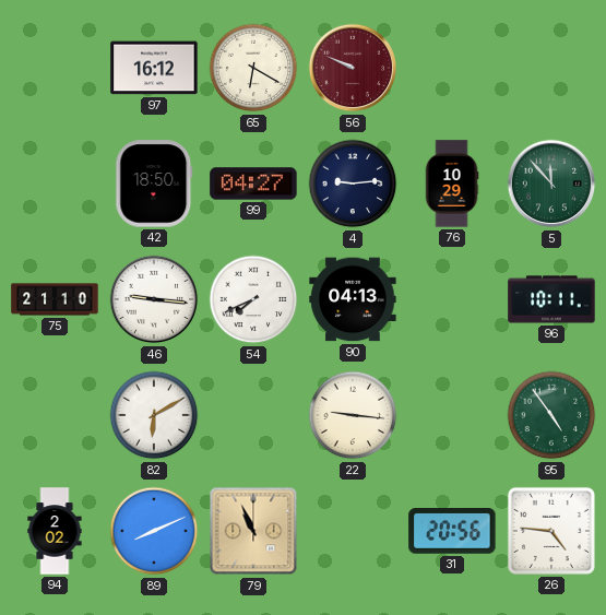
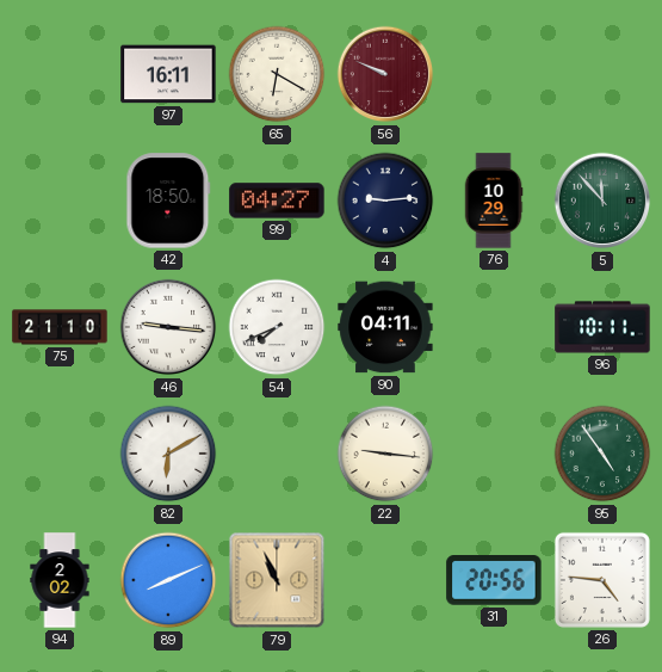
97: 16:12 -> 16:11 (168, 74)
90: 04:13 -> 04:11 (385, 327)
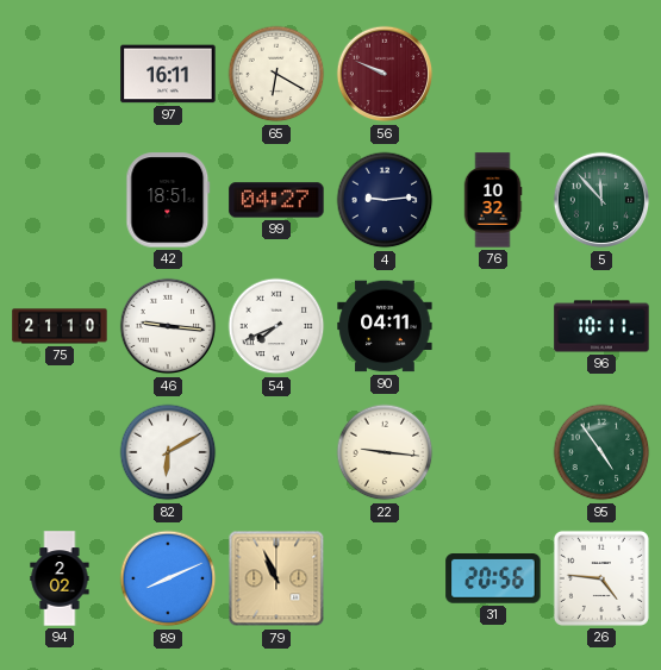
42: 18:50 -> 18:51 (168, 200)
76: 10:29 -> 10:32 (493, 200)
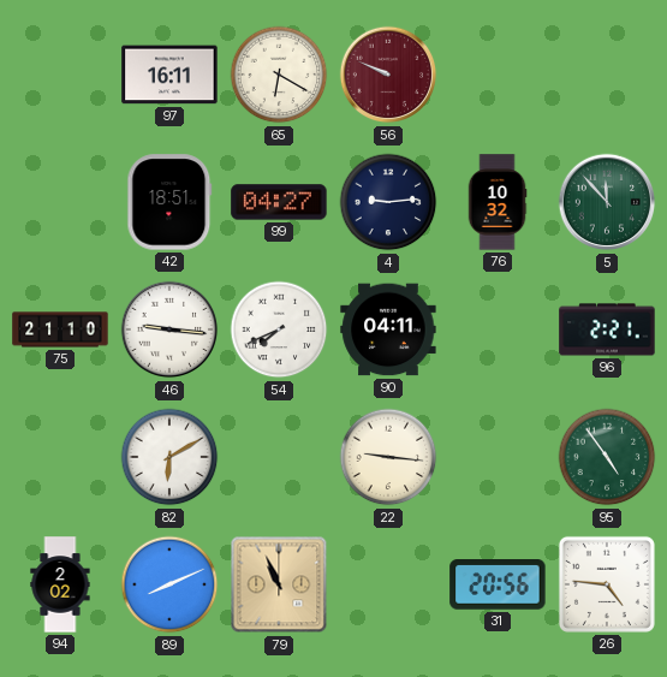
96: 10:11 -> 2:21 (607, 329)
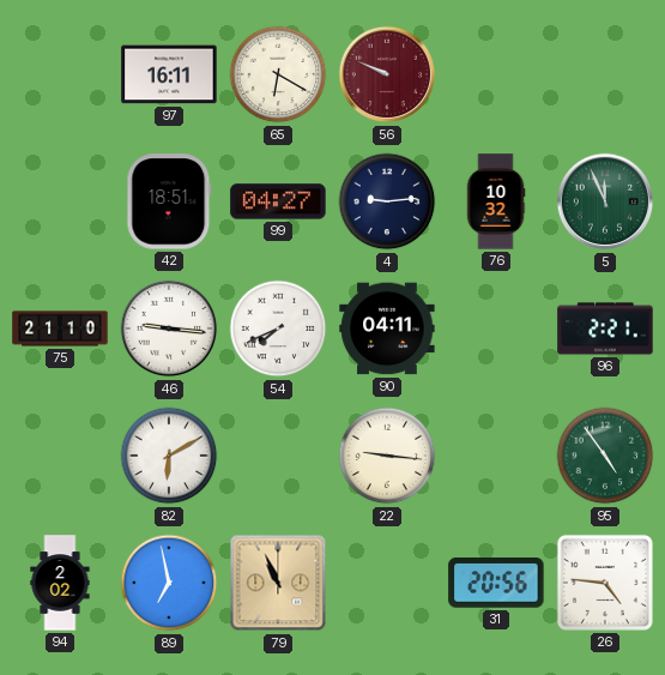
5: 11:53 -> 11:56 (605, 201)
89: 8:11 -> 6:58 (169, 583)
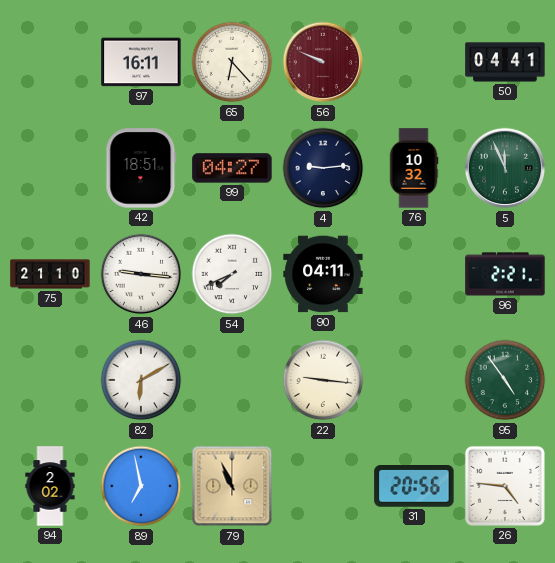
65: 6:20 -> 6:23 (232, 62)
50: none -> 04:41 (505, 62)
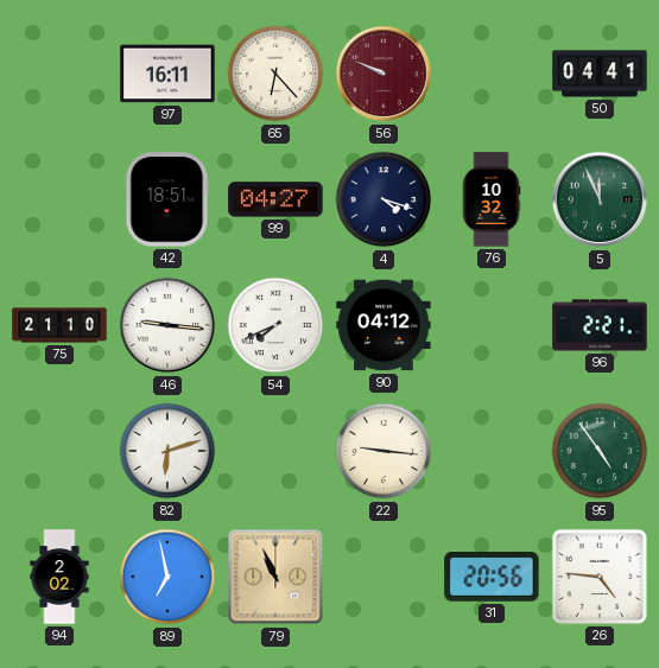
4: 9:14 -> 4:18 (384, 199)
90: 04:11 -> 04:12 (384, 325)
82: 6:10 -> 6:12 (167, 451)
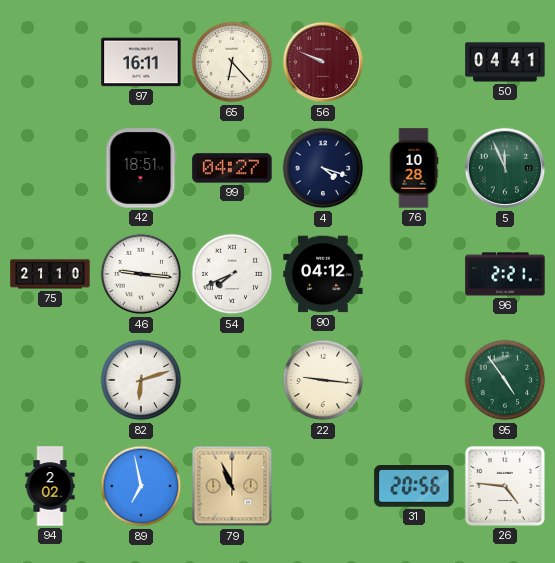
76: 10:32 -> 10:28 (414, 168)
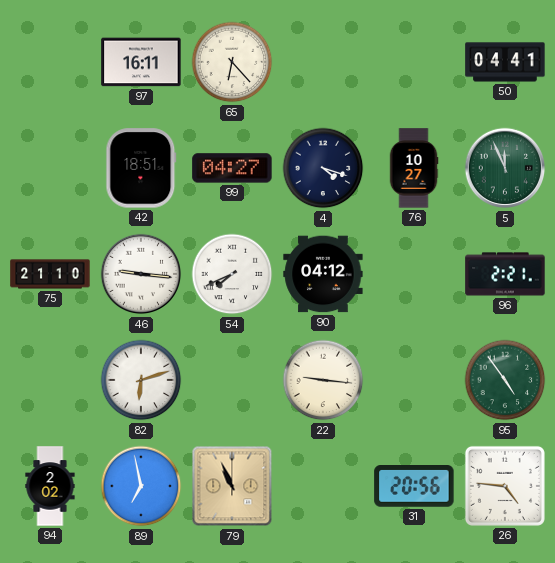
56: 9:49 -> none (323, 62)
76: 10:28 -> 10:27 (414, 168)
